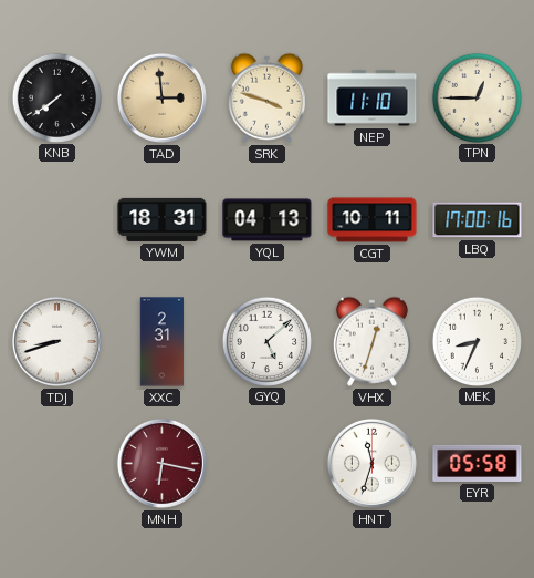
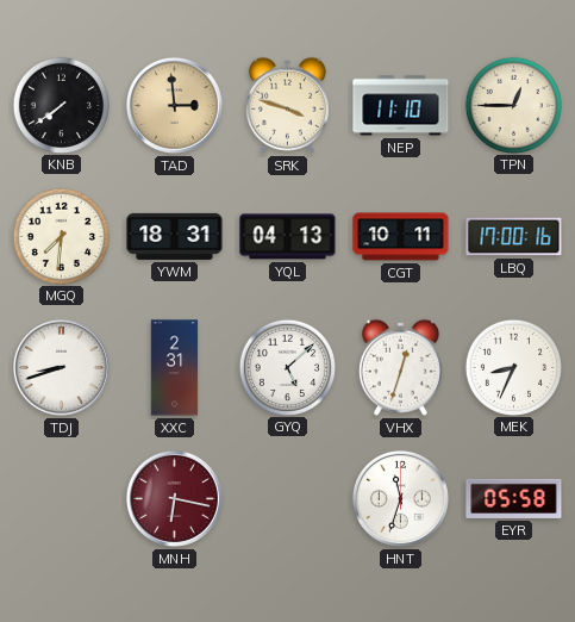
MGQ: none -> 7:31 (61, 236)
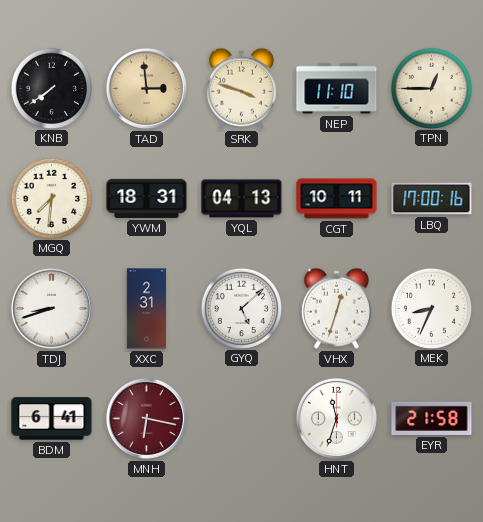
BDM: none -> 6:41 (52, 419)
EYR: 05:58 -> 21:58 (432, 418)
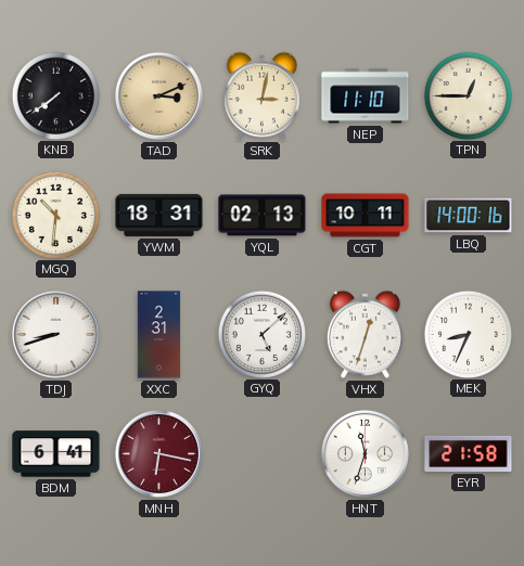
TAD: 2:59 -> 3:11 (158, 95)
SRK: 3:48 -> 3:02 (261, 95)
MGQ: 7:31 -> 10:31 (55, 215)
YQL: 04:13 -> 02:13 (263, 216)
LBQ: 17:00 -> 14:00 (469, 216)
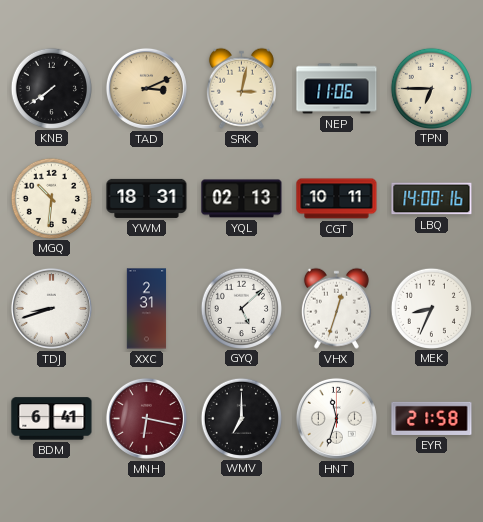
NEP: 11:10 -> 11:06 (337, 89)
TPN: 12:45 -> 6:45 (431, 88)
WMV: none -> 7:00 (241, 418)
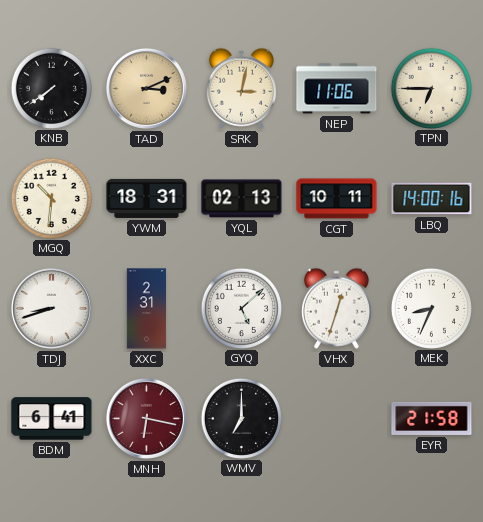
HNT: 11:33 -> none (336, 418)
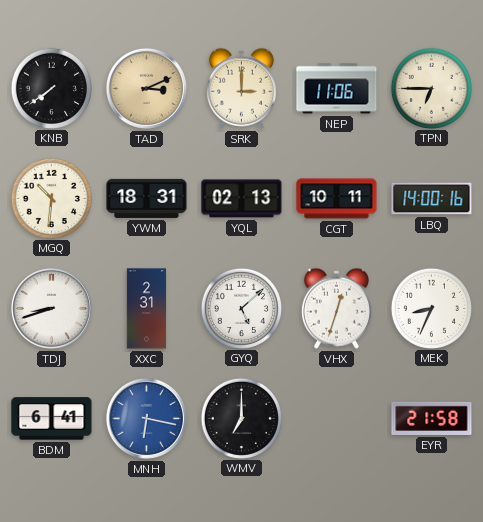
SRK: 3:02 -> 3:00 (241, 88)
MNH dial: burgundy -> blue (146, 418)
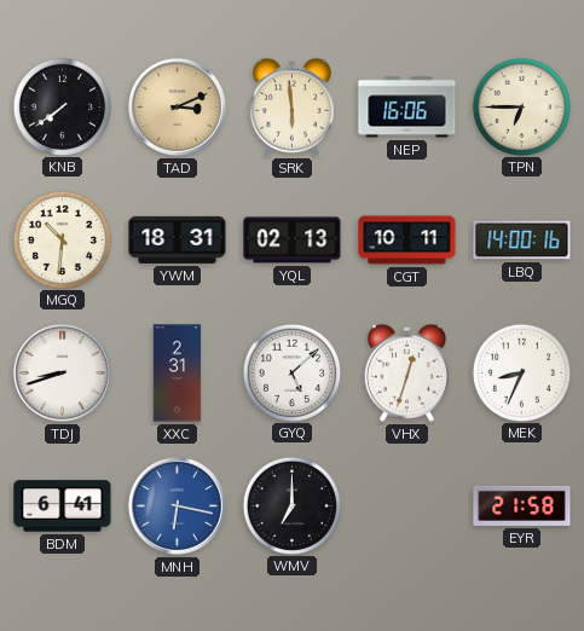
SRK: 3:00 -> 5:59 (291, 106)
NEP: 11:06 -> 16:06 (407, 108)
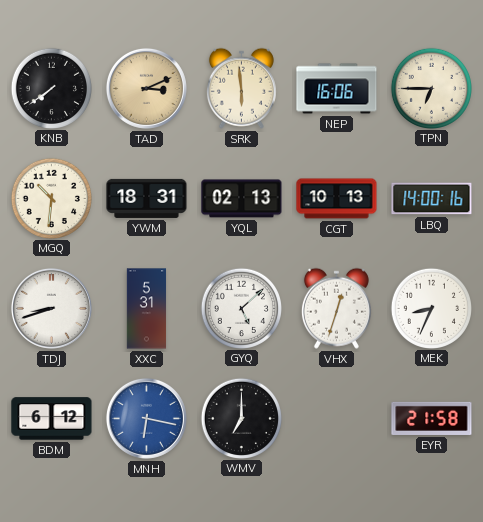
CGT: 10:11 -> 10:13 (337, 199)
XXC: 2:31 -> 5:31 (147, 309)
BDM: 6:41 -> 6:12 (52, 419)
